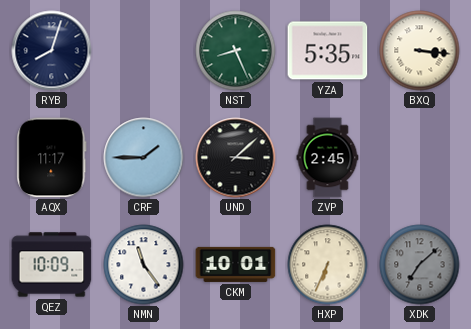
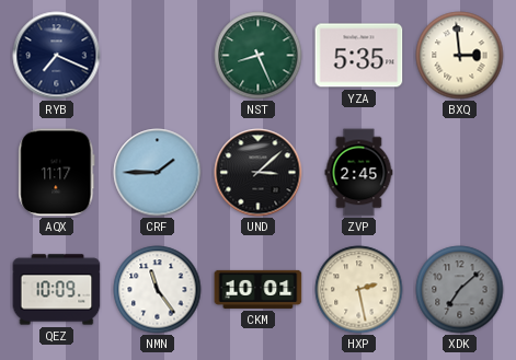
RYB: 8:03 -> 7:19 (57, 56)
BXQ: 3:16 -> 2:59 (460, 56)
HXP: 6:34 -> 2:28 (359, 290)
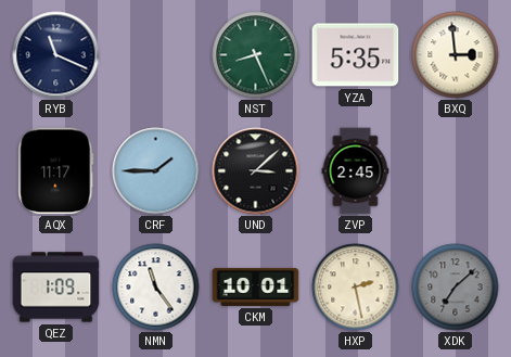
RYB: 7:19 -> 11:19 (56, 55)
QEZ: 10:09 -> 1:09 (56, 288)
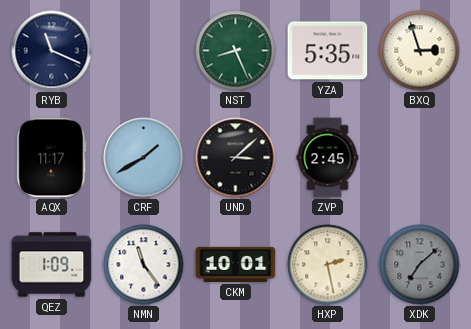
BXQ: 2:59 -> 2:57 (420, 51)
CRF: 1:45 -> 1:40 (144, 158)
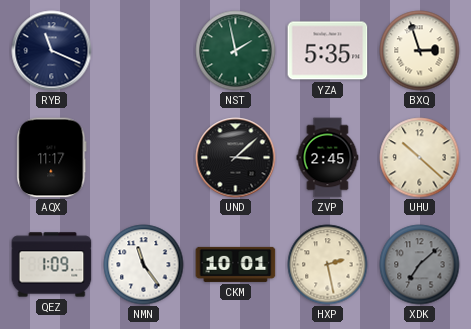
NST: 8:26 -> 1:58 (236, 51)
CRF: 1:40 -> none (144, 158)
UHU: none -> 10:22 (420, 158)
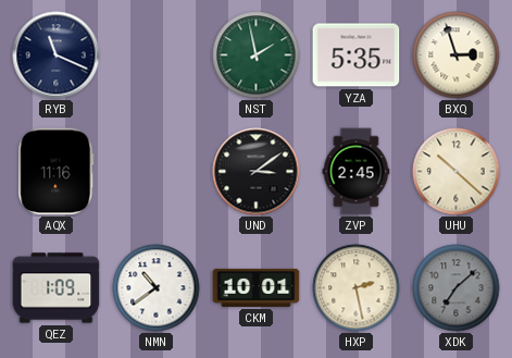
AQX: 11:17 -> 11:16 (57, 172)
UND: 3:08 -> 3:09 (257, 172)
NMN: 11:24 -> 10:39 (157, 288)
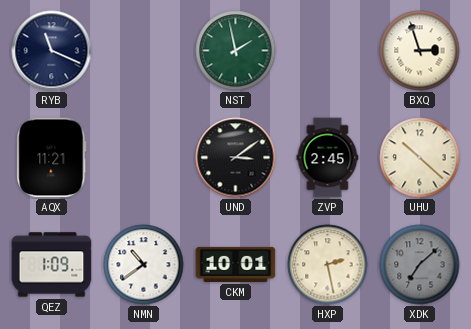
YZA: 5:35 -> none (357, 55)
AQX: 11:16 -> 11:21 (52, 158)
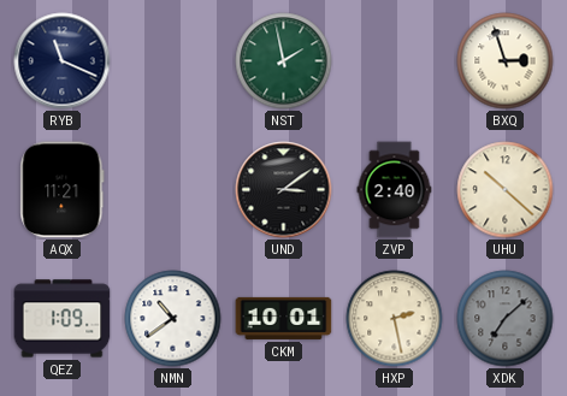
ZVP: 2:45 -> 2:40 (395, 190)
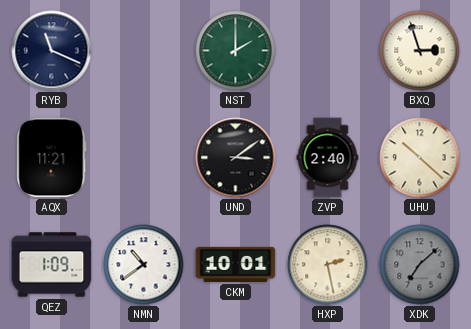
NST: 1:58 -> 2:00 (236, 51)
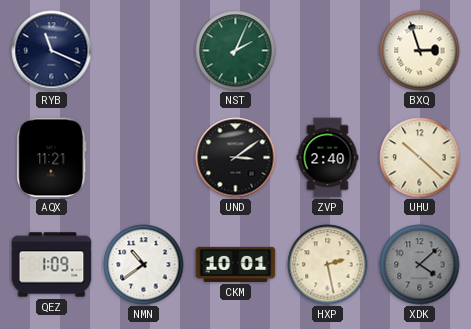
NST: 2:00 -> 2:04 (236, 51)
XDK: 7:08 -> 4:08 (420, 265)
